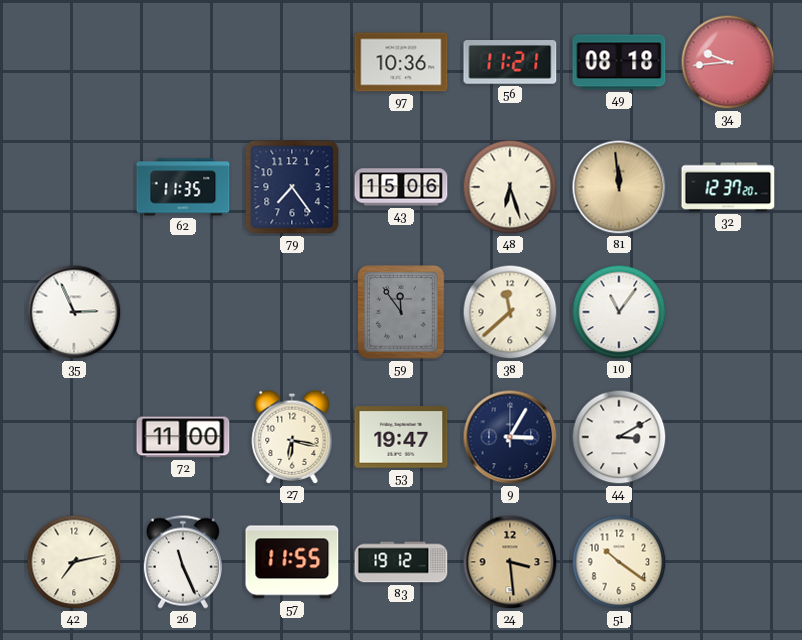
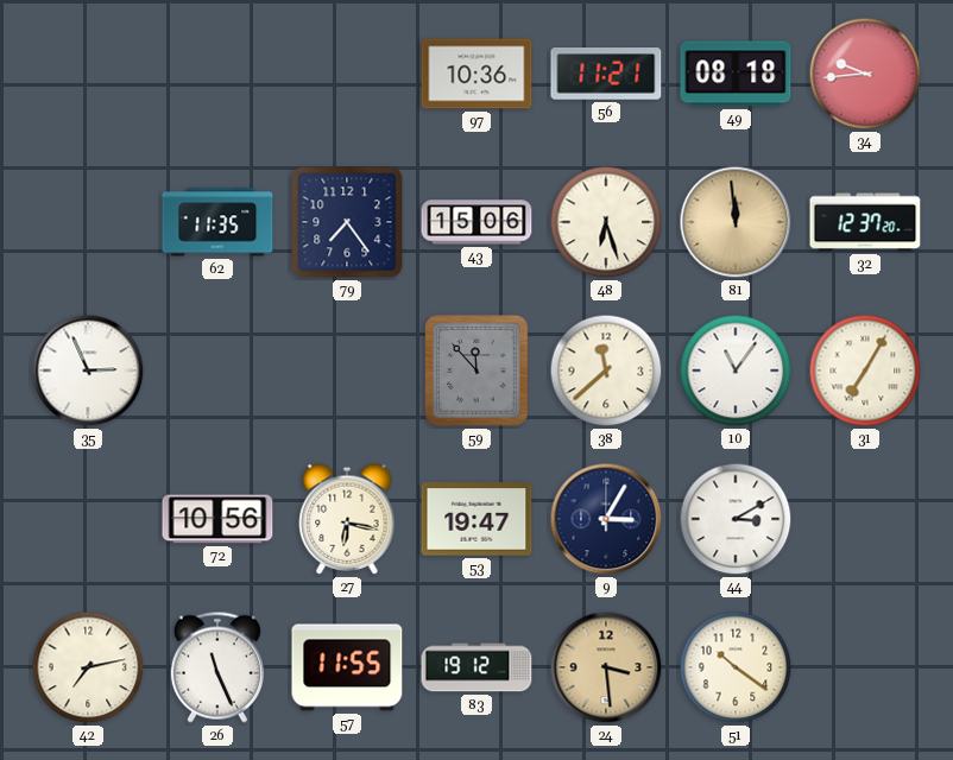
59: 11:54 -> 11:53 (476, 370)
31: none -> 7:05 (865, 370)
72: 11:00 -> 10:56 (217, 519)
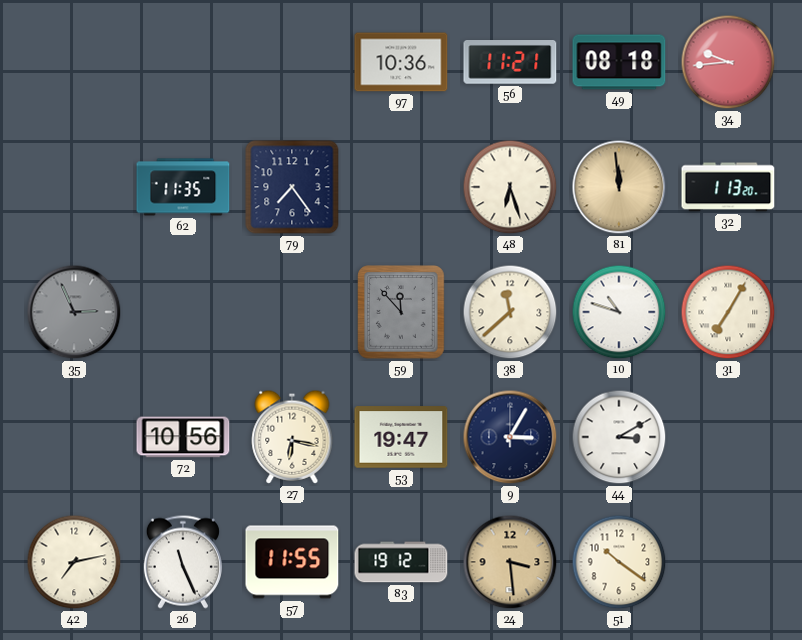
43: 15:06 -> none (476, 222)
32: 12:37 -> 1:13 (728, 187)
35 dial: white -> grey (74, 312)
10: 11:06 -> 10:48 (619, 312)
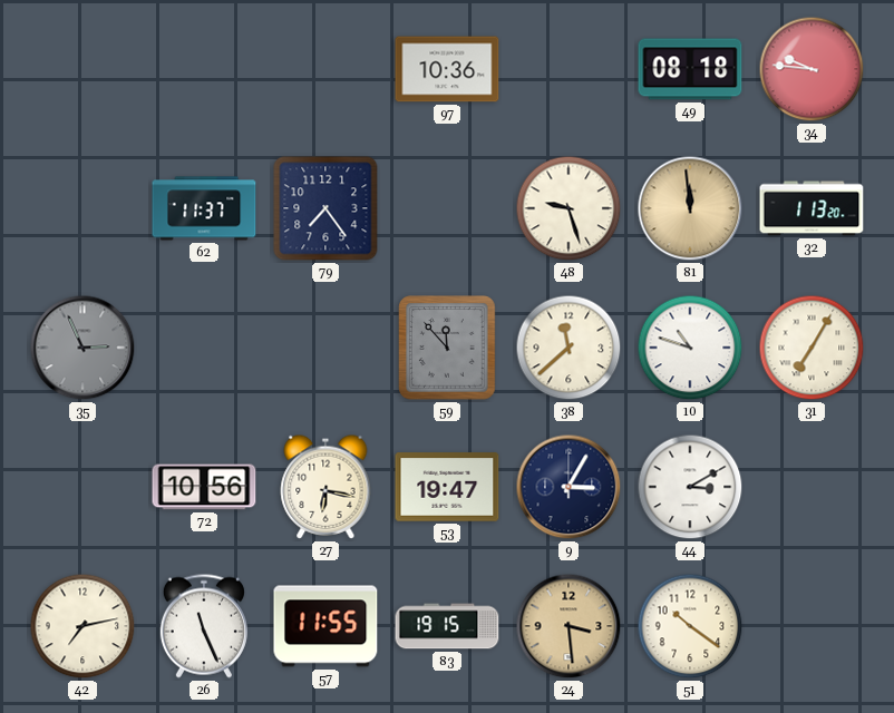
56: 11:21 -> none (510, 63)
34: 9:44 -> 9:46 (812, 69)
62: 11:35 -> 11:37 (204, 208)
48: 6:27 -> 9:27 (569, 208)
83: 19:12 -> 19:15 (447, 626)
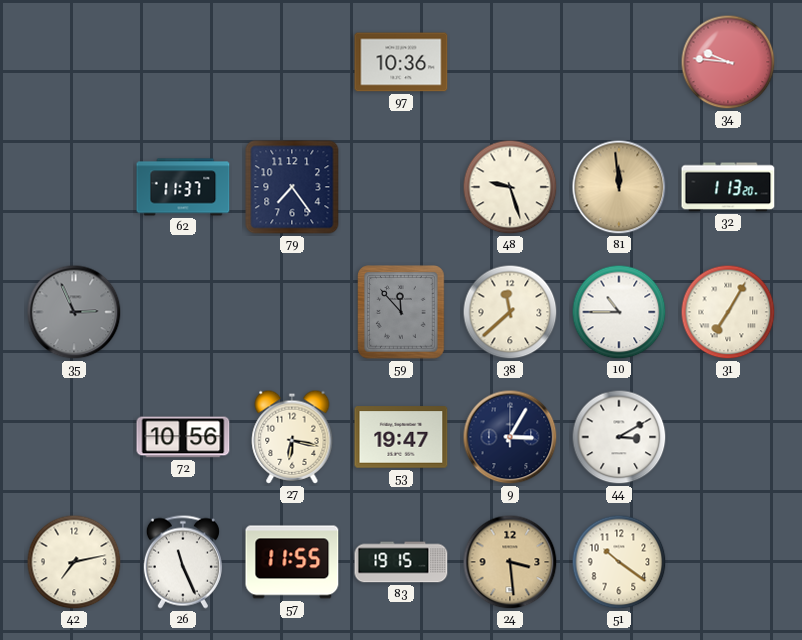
49: 08:18 -> none (690, 69)
10: 10:48 -> 10:45 (619, 312)
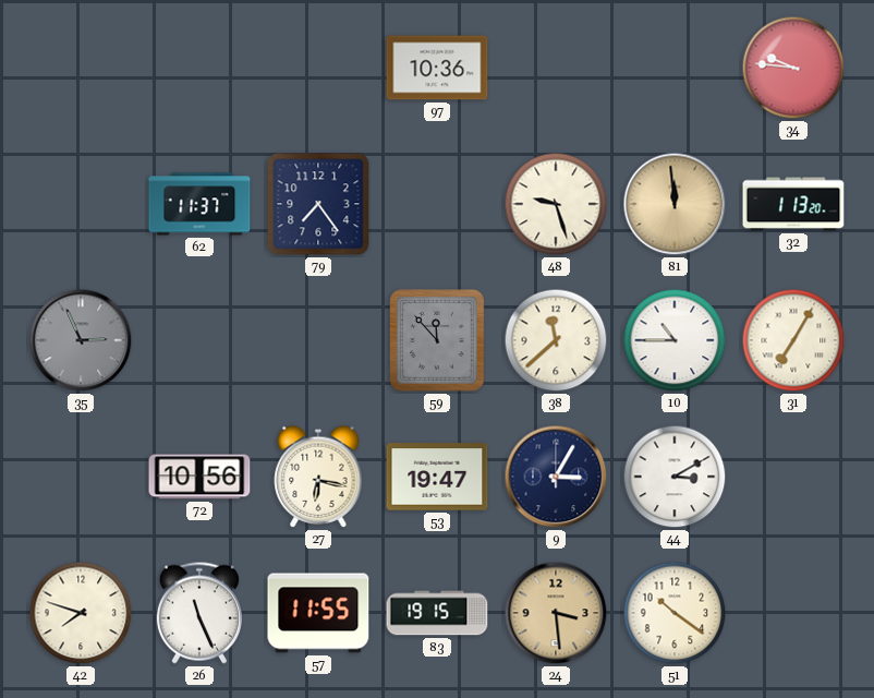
42: 7:13 -> 7:48 (81, 613)
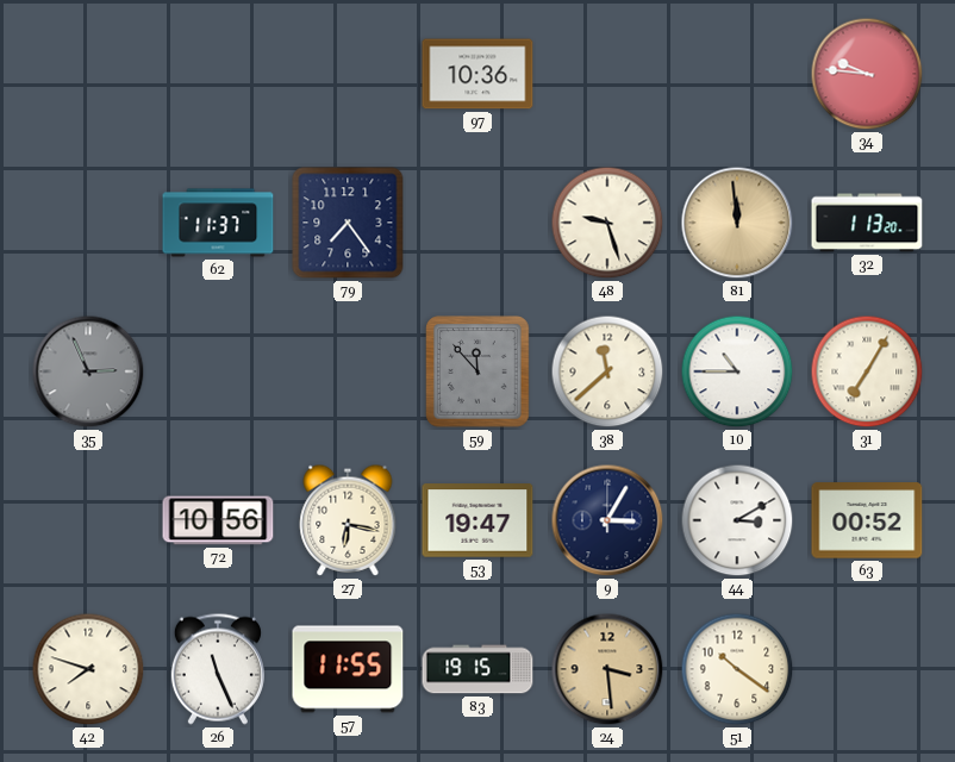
63: none -> 00:52 (867, 520)
